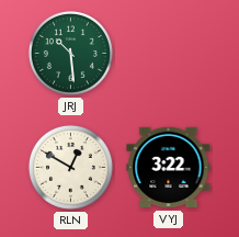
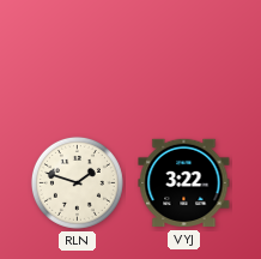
JRJ: 10:29 -> none (70, 53)
RLN: 12:50 -> 1:48 (77, 182)
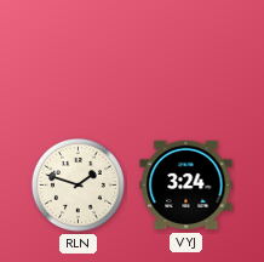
VYJ: 3:22 -> 3:24 (186, 186)
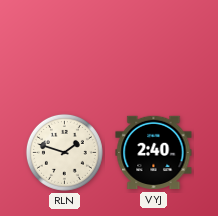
VYJ: 3:24 -> 2:40 (154, 153)
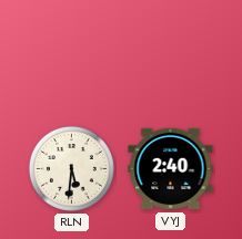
RLN: 1:48 -> 5:31 (71, 168)
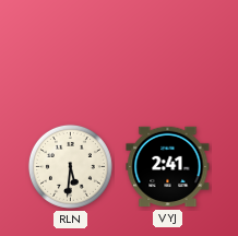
VYJ: 2:40 -> 2:41 (168, 167)
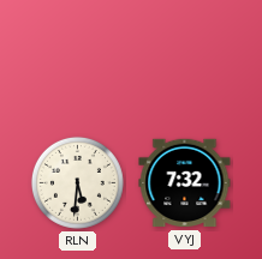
VYJ: 2:41 -> 7:32 (185, 183)
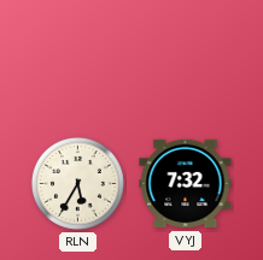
RLN: 5:31 -> 5:35 (77, 183)
